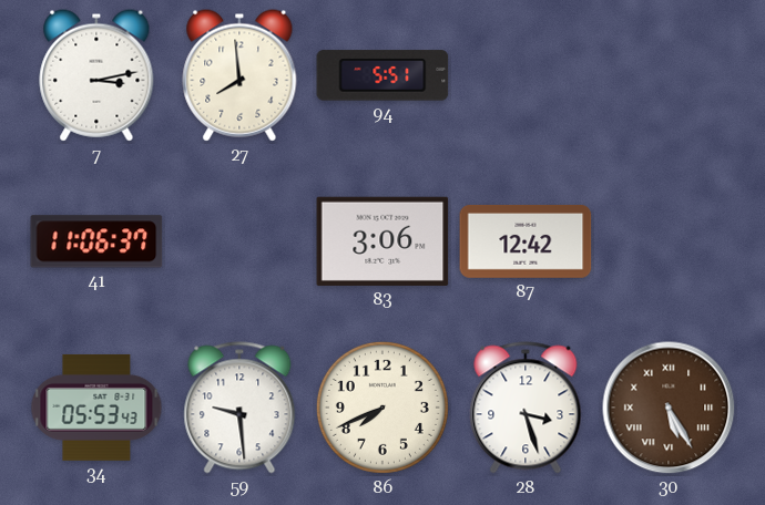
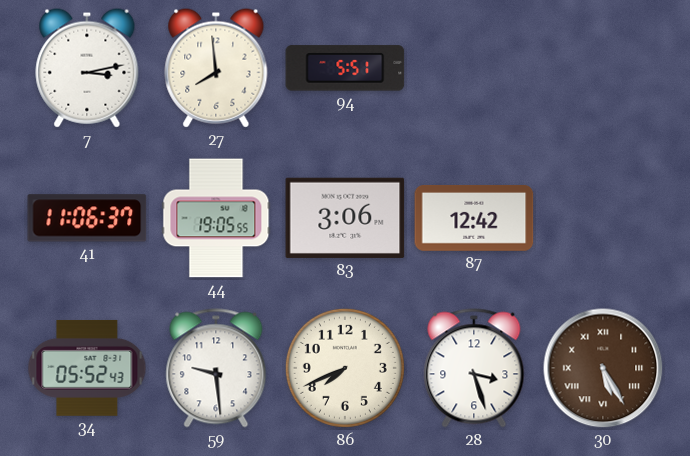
44: none -> 19:05 (216, 218)
34: 05:53 -> 05:52 (87, 368)
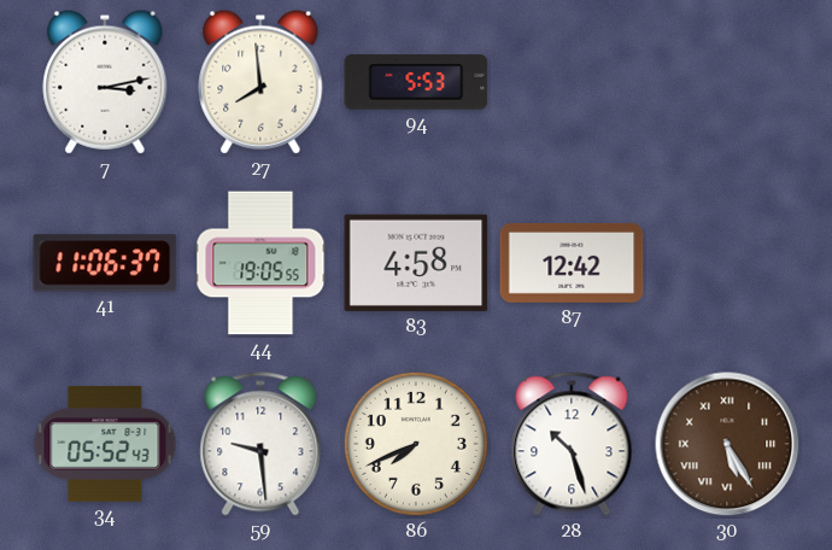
94: 5:51 -> 5:53 (416, 82)
83: 3:06 -> 4:58 (416, 263)
28: 3:27 -> 10:27 (572, 444)
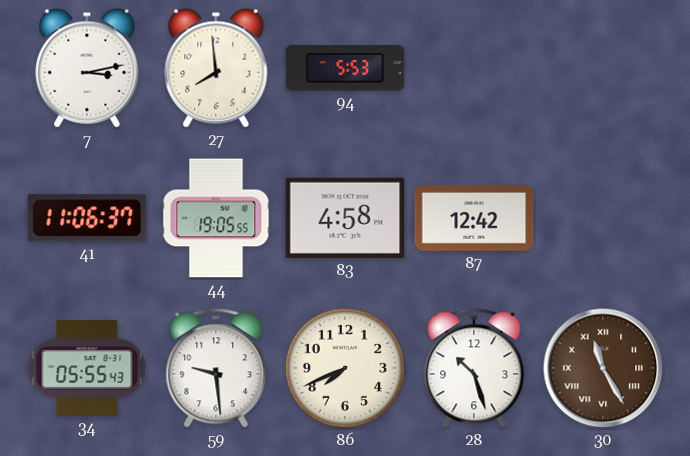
34: 05:52 -> 05:55 (87, 368)
30: 5:25 -> 11:25 (603, 368)
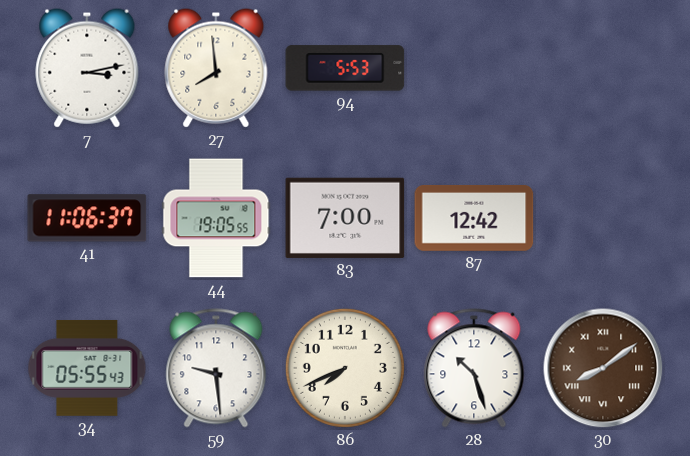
83: 4:58 -> 7:00 (345, 218)
30: 11:25 -> 8:09 (603, 368)
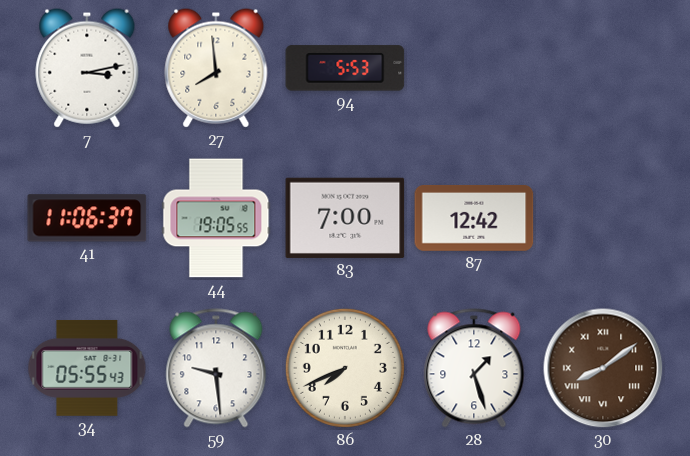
28: 10:27 -> 1:27 (474, 368)
